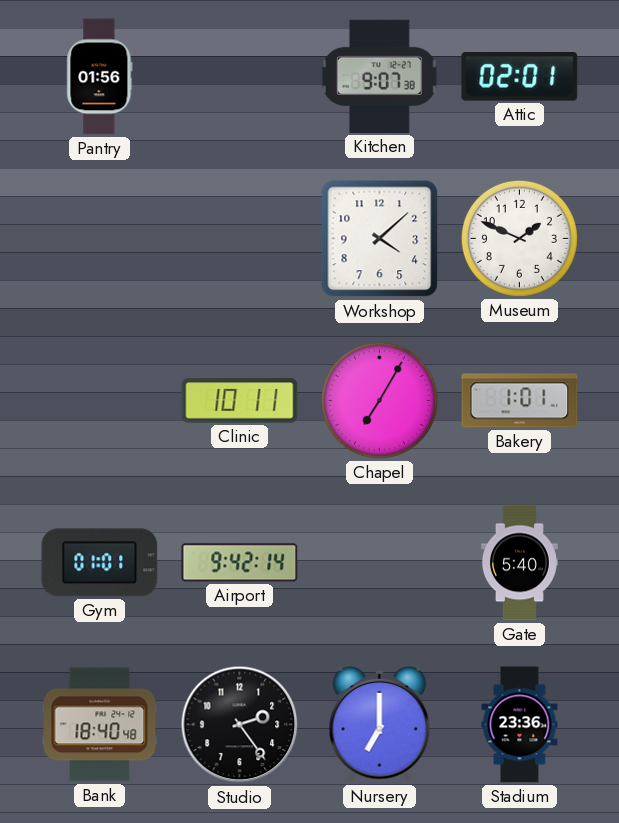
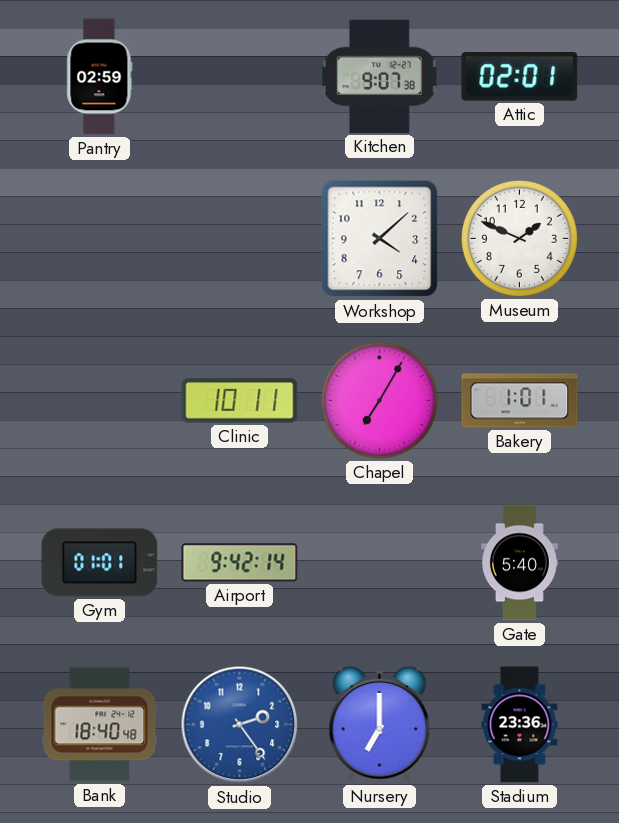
Pantry: 01:56 -> 02:59 (100, 77)
Studio dial: black -> blue (240, 725)
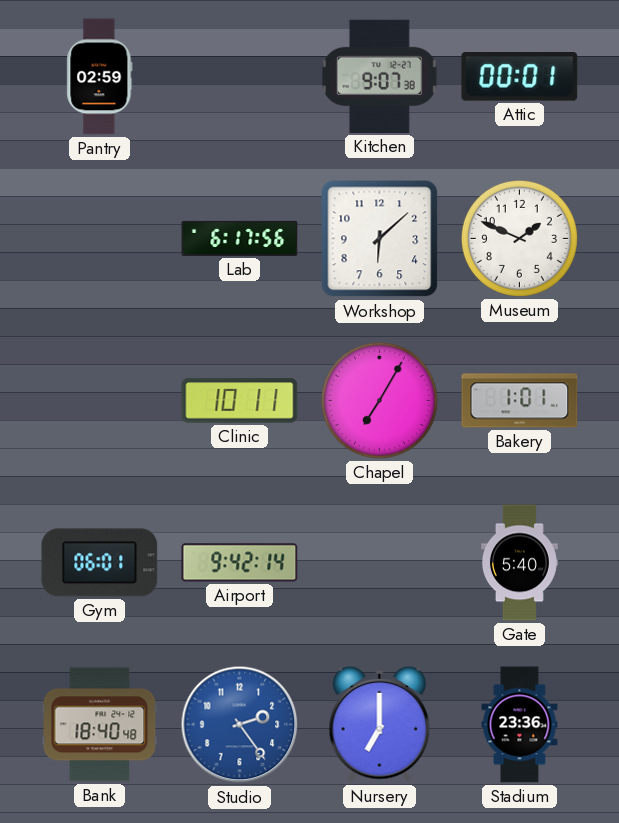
Attic: 02:01 -> 00:01 (520, 77)
Lab: none -> 6:17 (240, 238)
Workshop: 4:08 -> 6:08 (380, 239)
Gym: 01:01 -> 06:01 (100, 563)
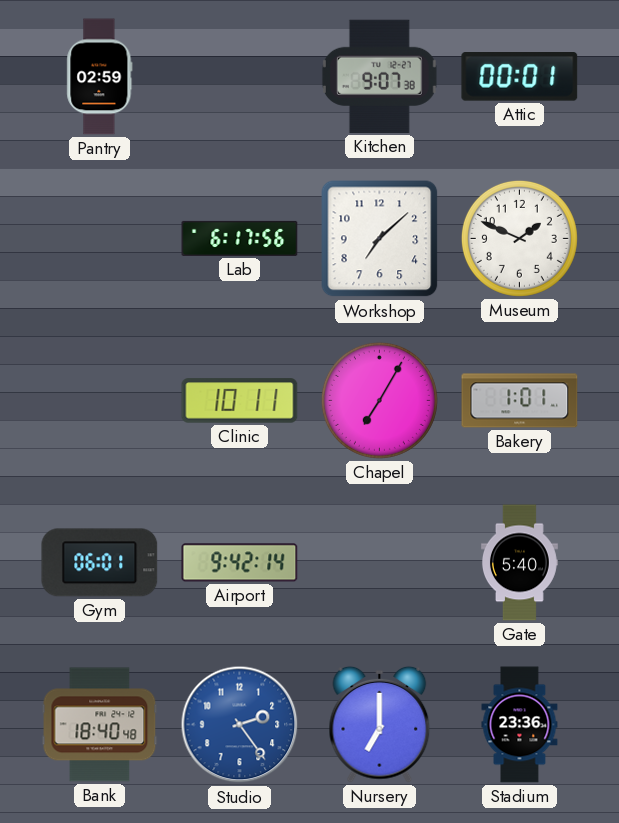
Workshop: 6:08 -> 7:08 (380, 239)
